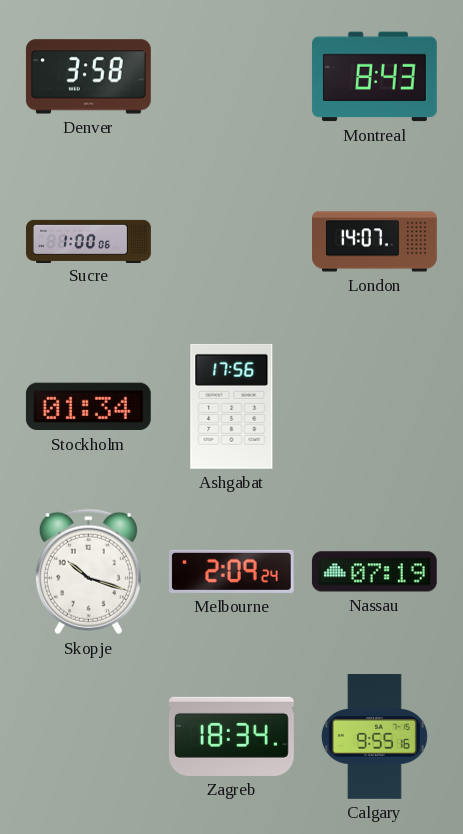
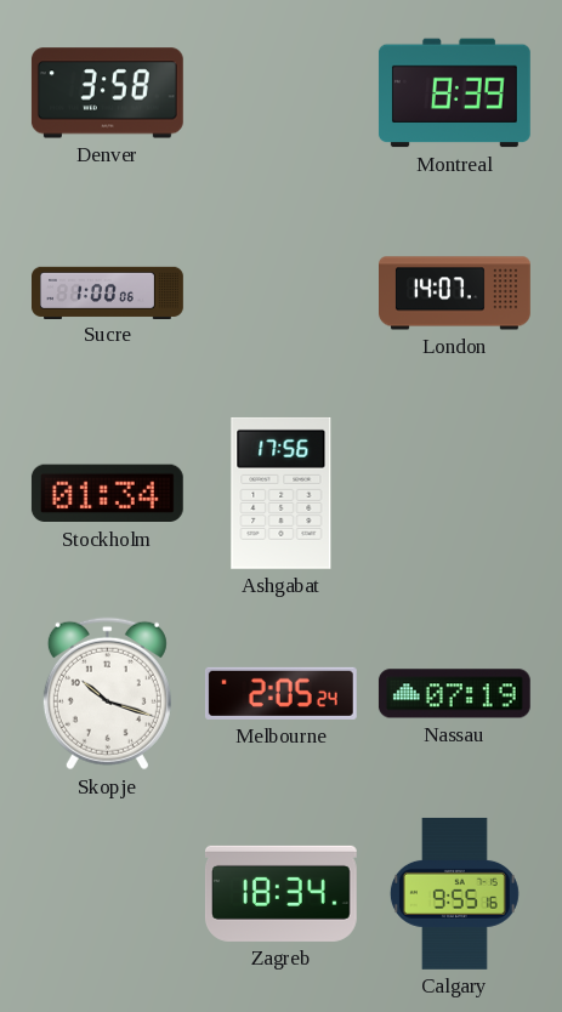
Montreal: 8:43 -> 8:39 (454, 93)
Melbourne: 2:09 -> 2:05 (280, 693)
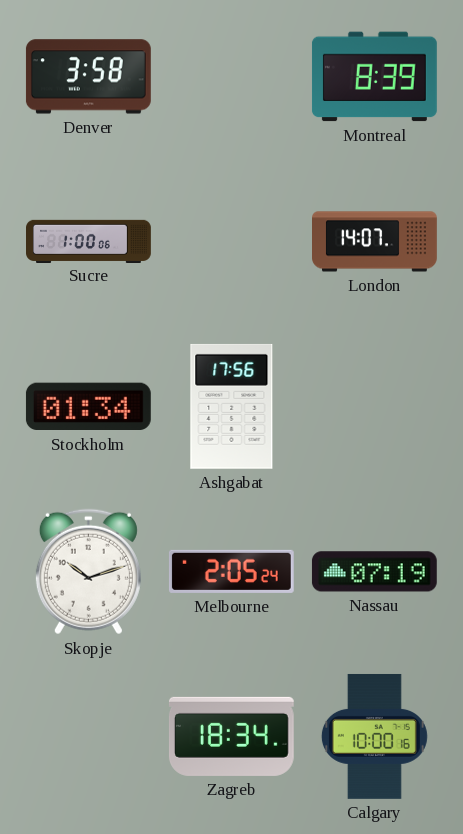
Skopje: 10:18 -> 10:12 (88, 572)
Calgary: 9:55 -> 10:00 (374, 736)
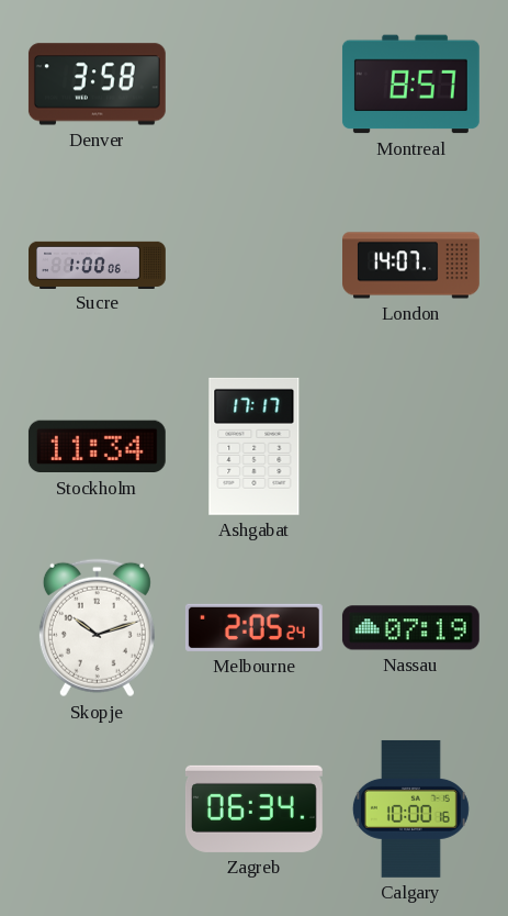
Montreal: 8:39 -> 8:57 (410, 85)
Stockholm: 01:34 -> 11:34 (97, 447)
Ashgabat: 17:56 -> 17:17 (255, 446)
Zagreb: 18:34 -> 06:34 (253, 808)
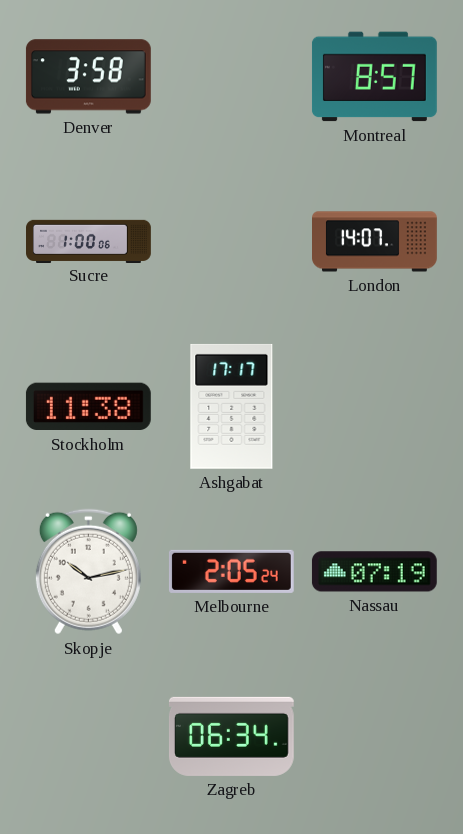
Stockholm: 11:34 -> 11:38 (88, 407)
Skopje: 10:12 -> 10:13 (88, 572)
Calgary: 10:00 -> none (410, 808)
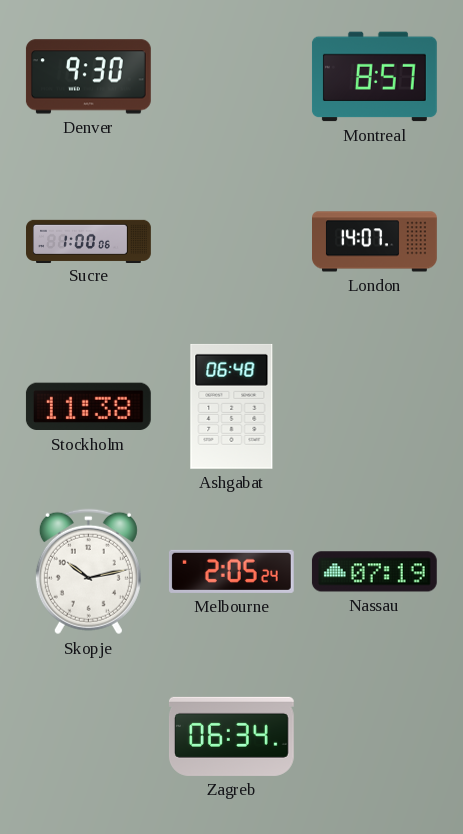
Denver: 3:58 -> 9:30 (88, 77)
Ashgabat: 17:17 -> 06:48 (232, 406)
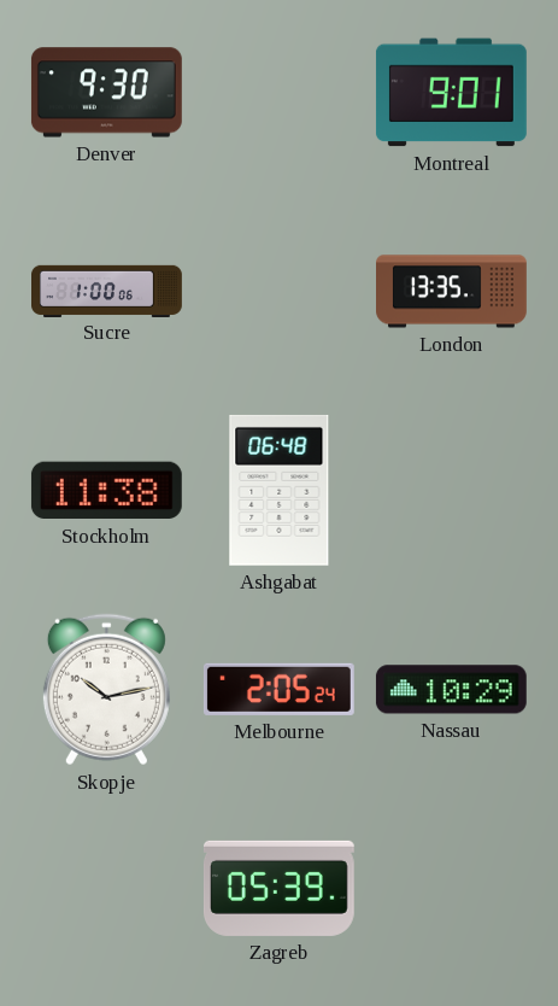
Montreal: 8:57 -> 9:01 (451, 93)
London: 14:07 -> 13:35 (452, 292)
Nassau: 07:19 -> 10:29 (451, 690)
Zagreb: 06:34 -> 05:39 (278, 888)
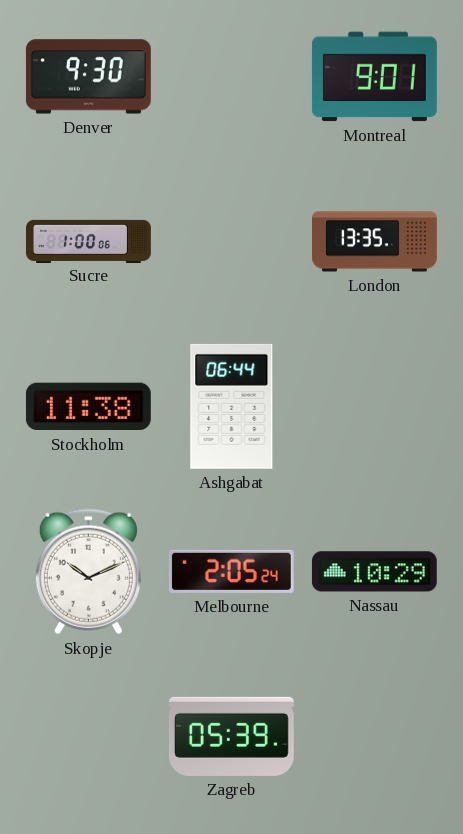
Ashgabat: 06:48 -> 06:44 (232, 406)
Skopje: 10:13 -> 10:11 (88, 572)
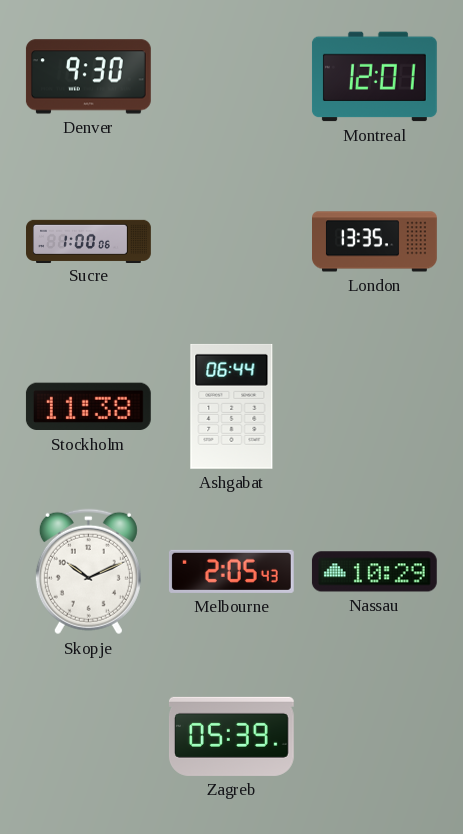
Montreal: 9:01 -> 12:01 (374, 77)
Melbourne: 2:05:24 -> 2:05:43 (231, 571)
